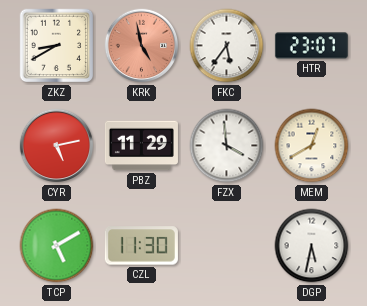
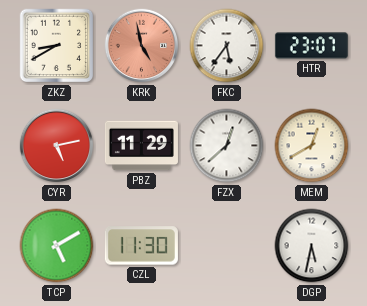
FZX: 3:59 -> 12:38 (227, 146)
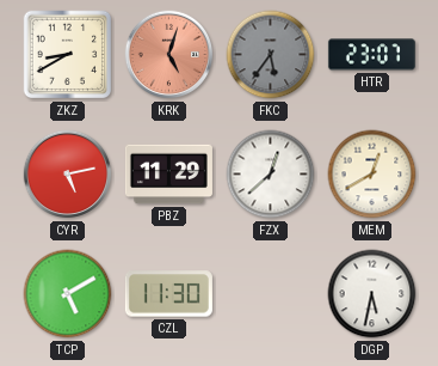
KRK: 4:58 -> 5:03 (169, 55)
FKC dial: white -> grey (271, 55)
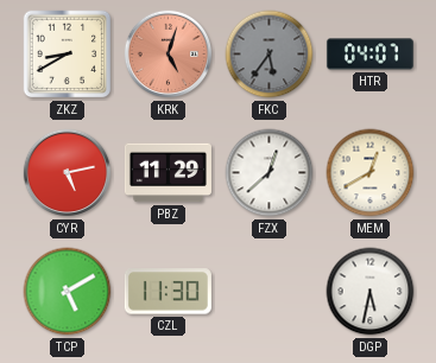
HTR: 23:07 -> 04:07 (369, 55)
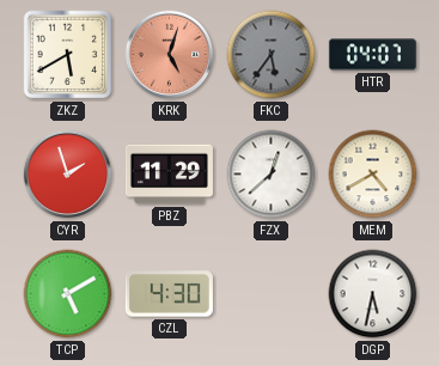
ZKZ: 8:40 -> 5:40 (68, 55)
CYR: 5:13 -> 1:57 (68, 175)
MEM: 12:40 -> 4:40 (373, 175)
CZL: 11:30 -> 4:30 (169, 294)
